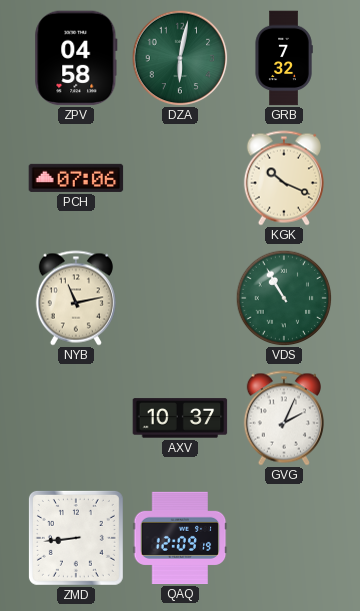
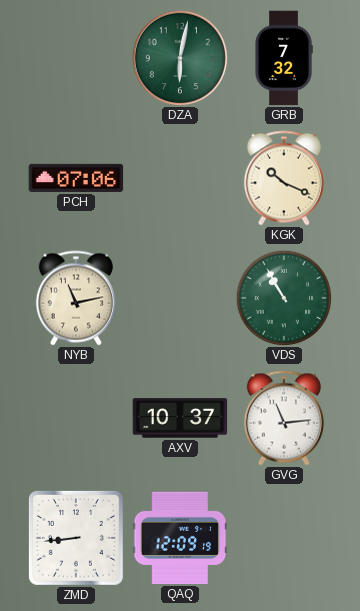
ZPV: 04:58 -> none (76, 58)
GVG: 2:04 -> 11:14 (284, 418)
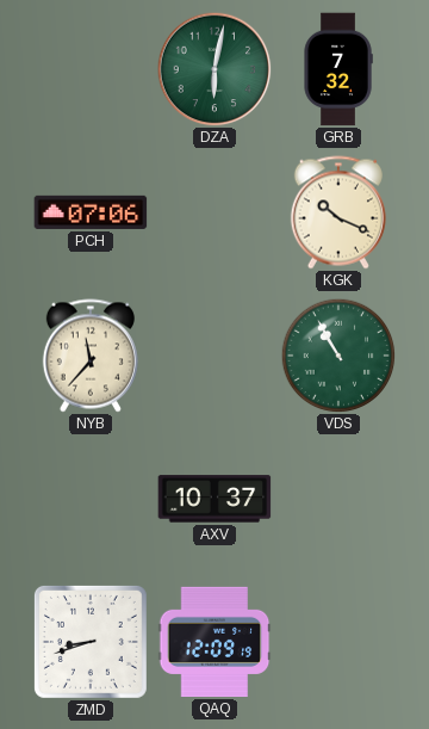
NYB: 11:13 -> 11:37 (91, 356)
GVG: 11:14 -> none (284, 418)
ZMD: 8:44 -> 8:42 (91, 642)
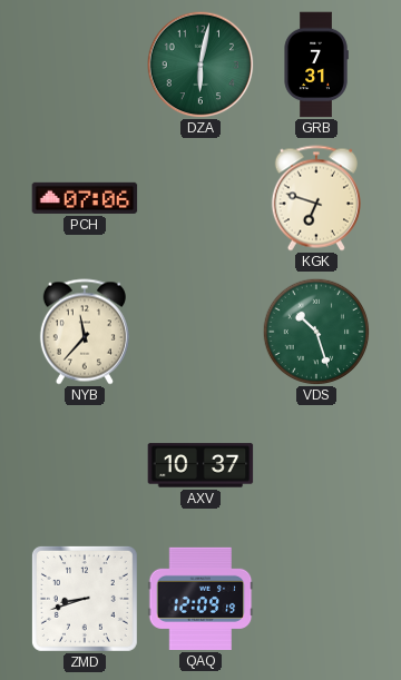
GRB: 7:32 -> 7:31 (316, 65)
KGK: 10:19 -> 6:48 (316, 198)
VDS: 10:55 -> 10:27 (316, 332)
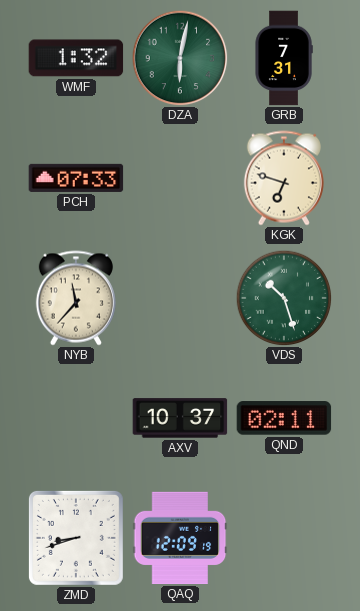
WMF: none -> 1:32 (76, 58)
PCH: 07:06 -> 07:33 (76, 178)
QND: none -> 02:11 (284, 418)
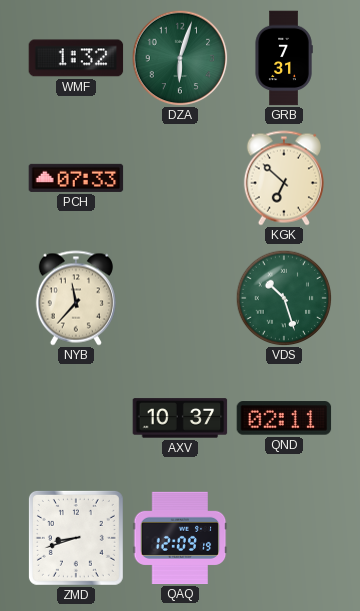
DZA: 6:02 -> 6:03 (180, 58)
KGK: 6:48 -> 6:52 (284, 178)
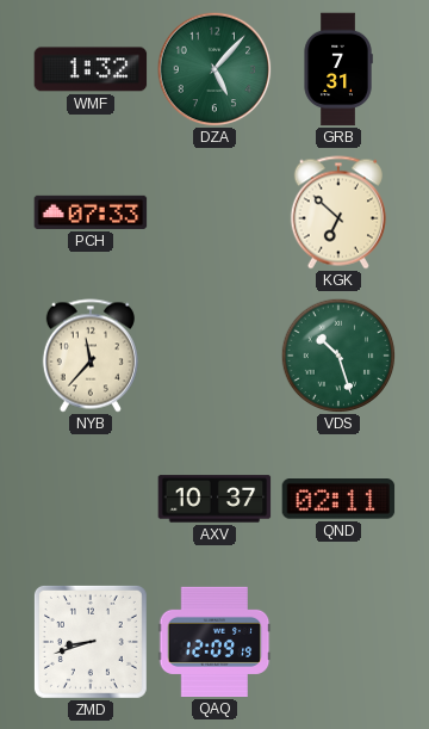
DZA: 6:03 -> 5:07 (214, 69)
